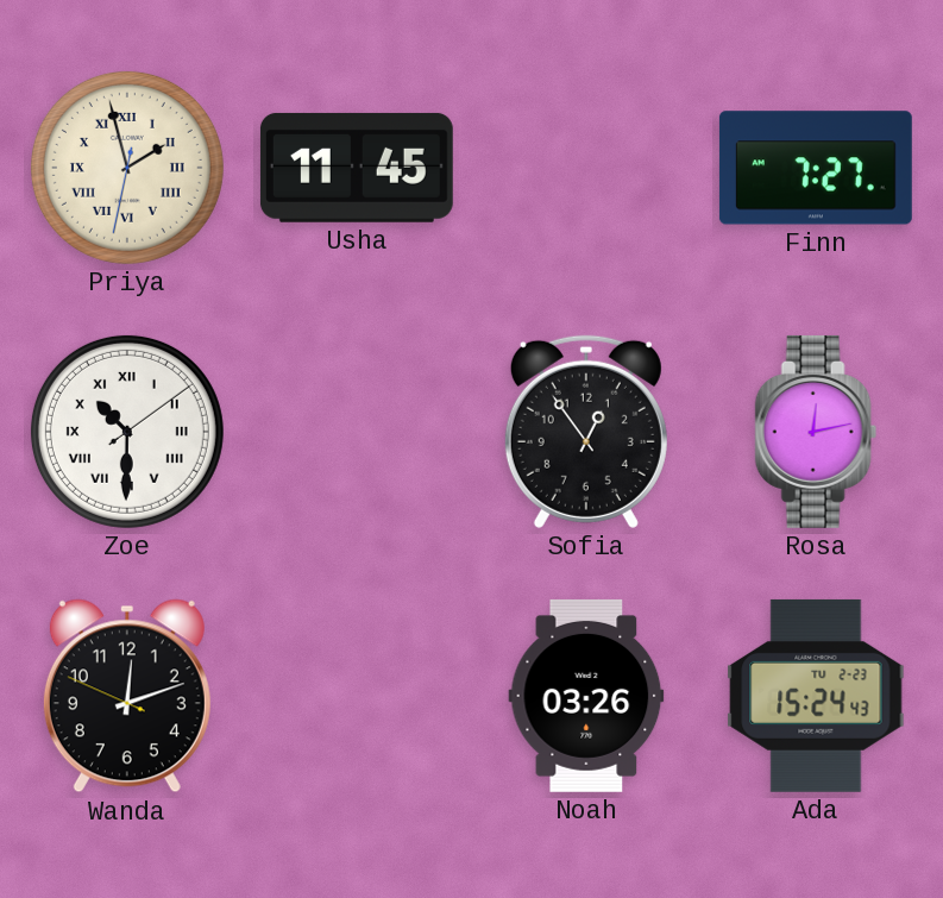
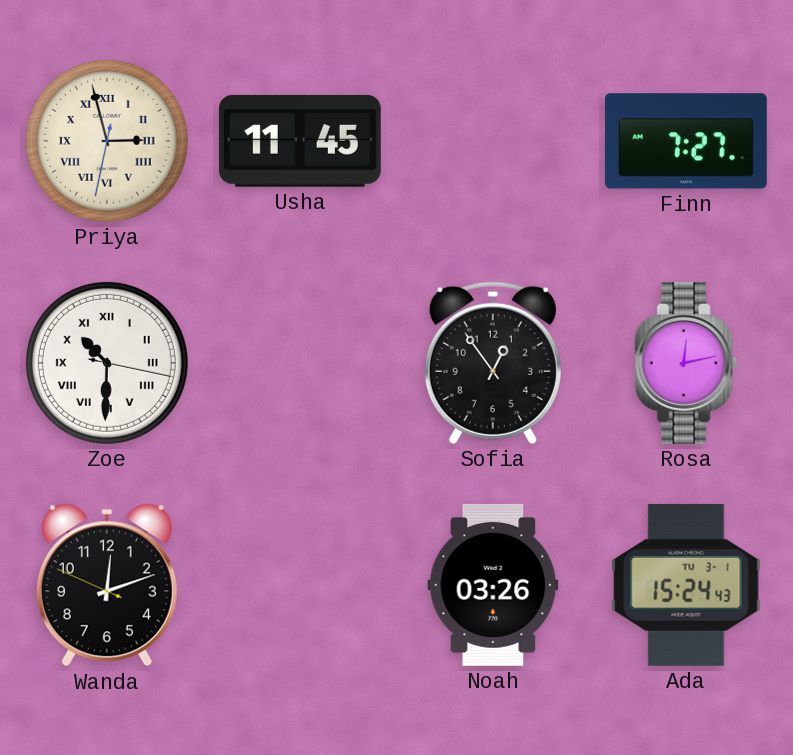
Priya: 1:57 -> 2:57 (107, 141)
Zoe: 10:30:09 -> 10:30:17 (107, 363)
Ada date: TU 2-23 -> TU 3-1 (686, 585)
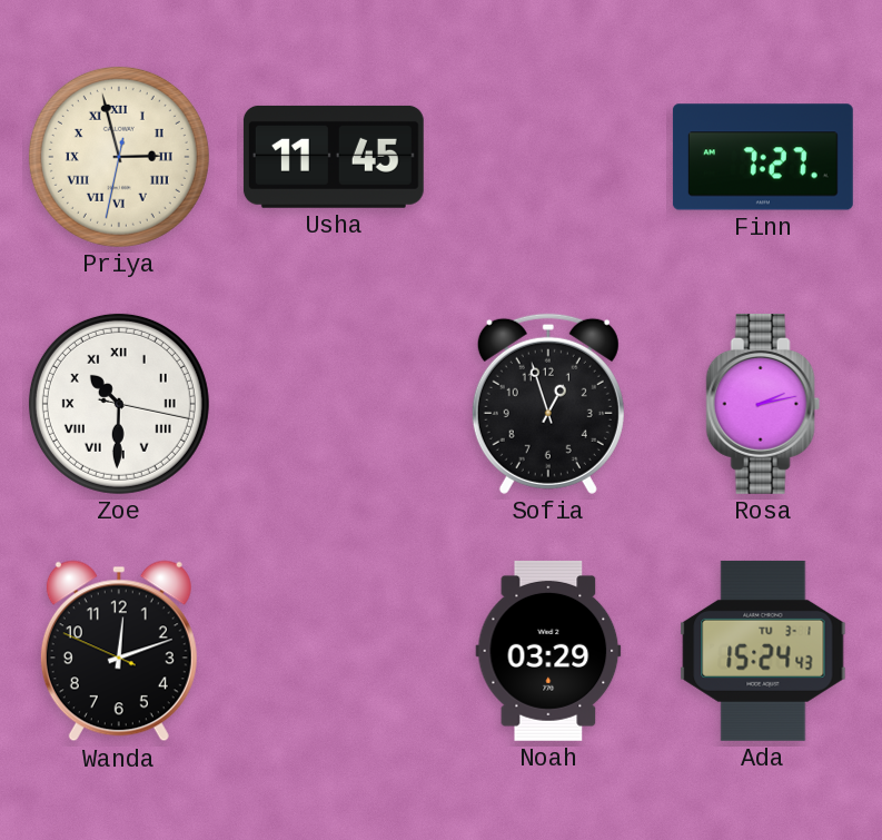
Sofia: 12:54 -> 12:57 (548, 404)
Rosa: 12:13 -> 2:13 (763, 404)
Noah: 03:26 -> 03:29 (548, 651)
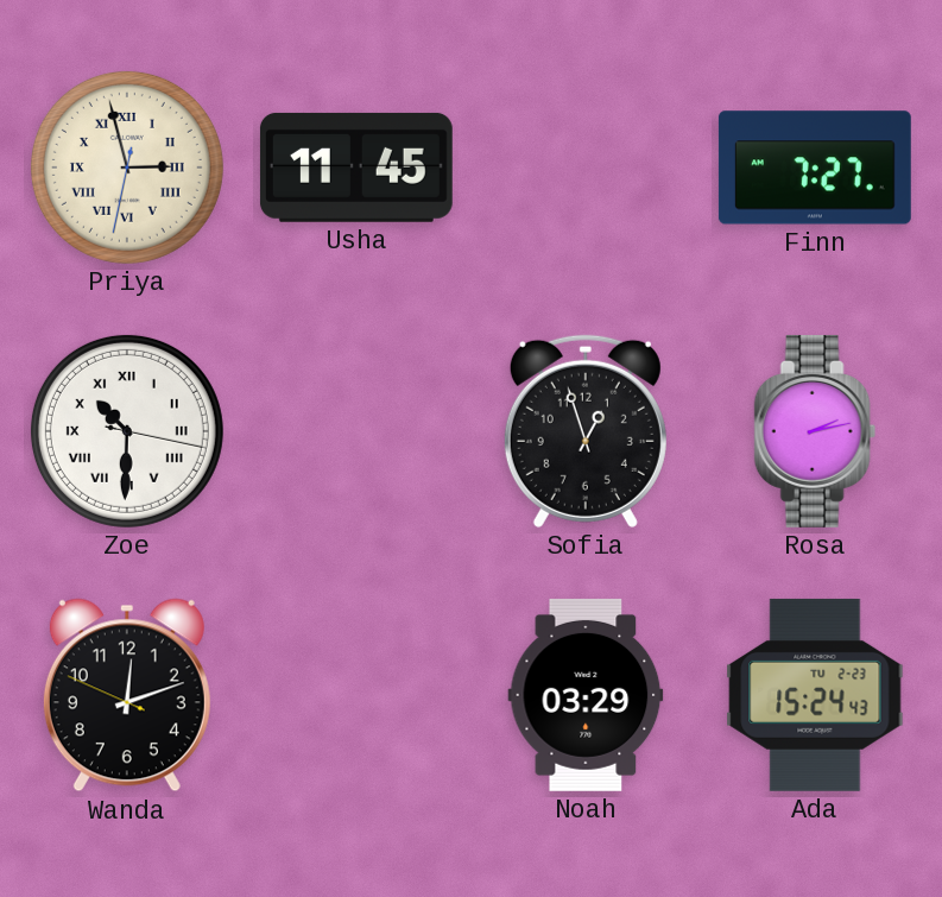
Ada date: TU 3-1 -> TU 2-23 (815, 695)
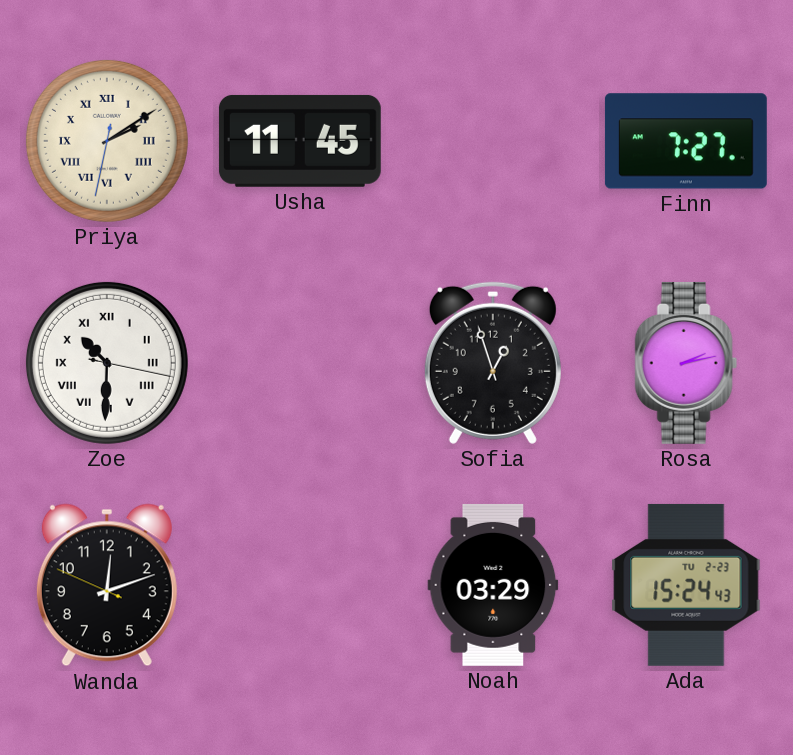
Priya: 2:57 -> 2:09 (107, 141)
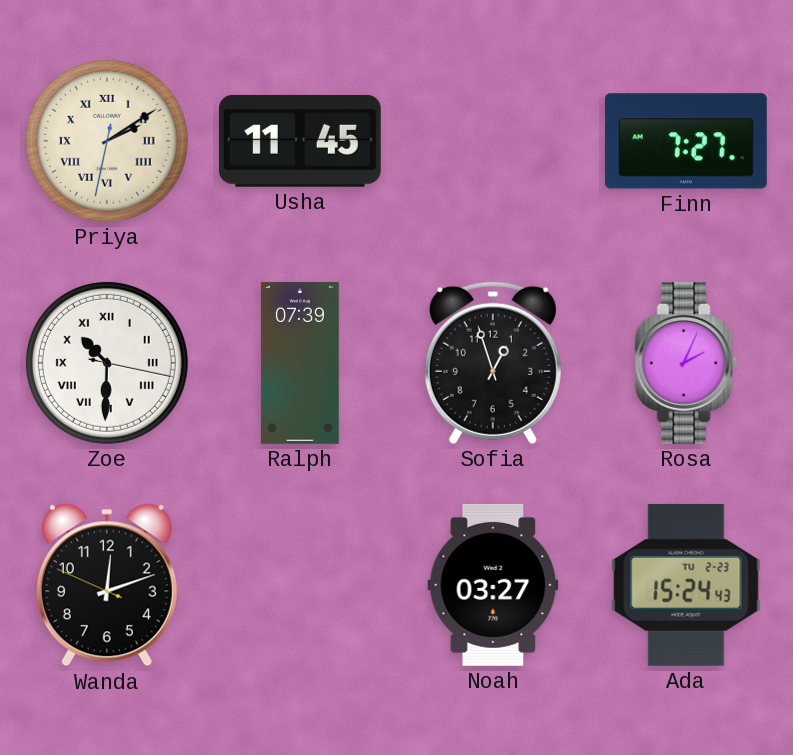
Ralph: none -> 07:39 (300, 363)
Rosa: 2:13 -> 2:04 (686, 363)
Noah: 03:29 -> 03:27 (493, 585)
